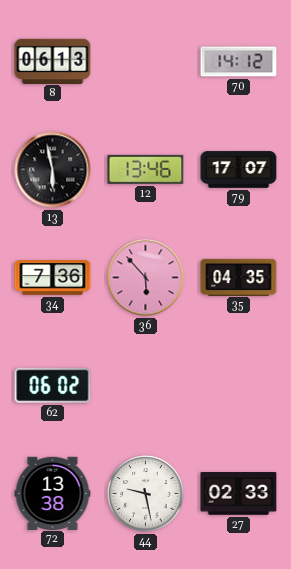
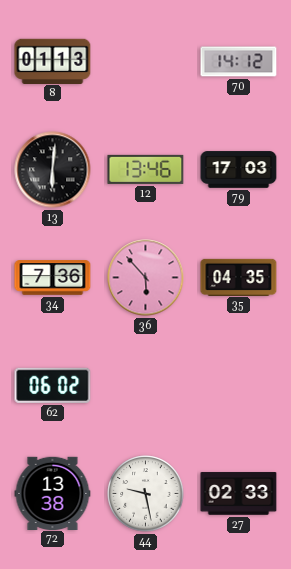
8: 06:13 -> 01:13 (53, 61)
13: 5:58 -> 6:01 (53, 170)
79: 17:07 -> 17:03 (239, 170)
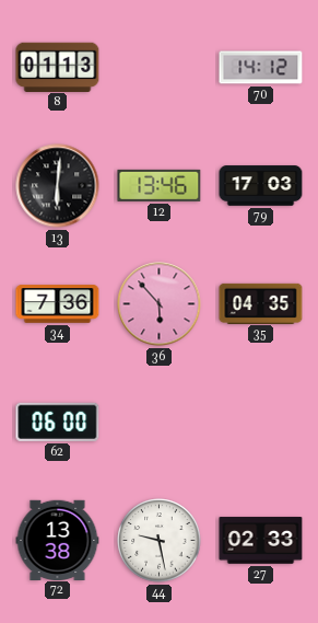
62: 06:02 -> 06:00 (58, 422)
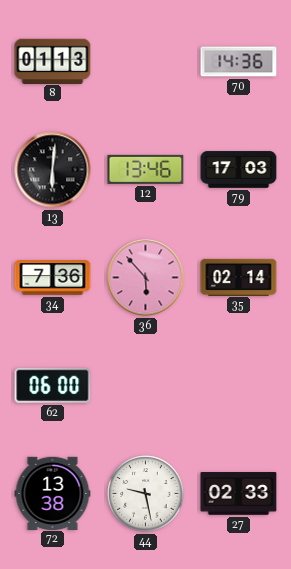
70: 14:12 -> 14:36 (239, 62)
35: 04:35 -> 02:14 (239, 277)
